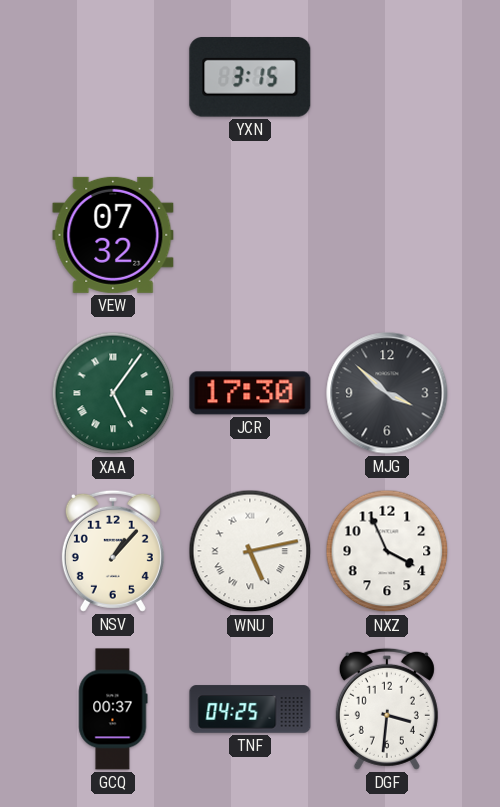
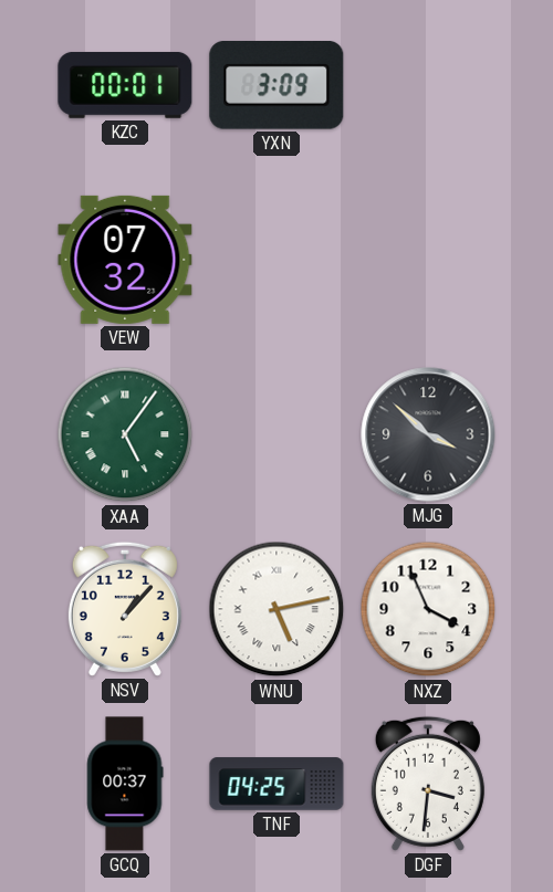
KZC: none -> 00:01 (125, 85)
YXN: 3:15 -> 3:09 (276, 86)
JCR: 17:30 -> none (250, 393)
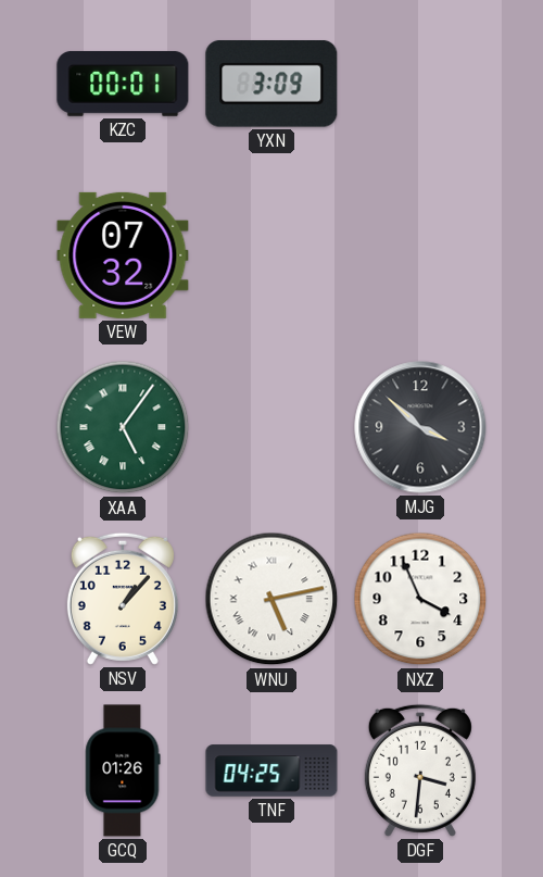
GCQ: 00:37 -> 01:26 (123, 770)
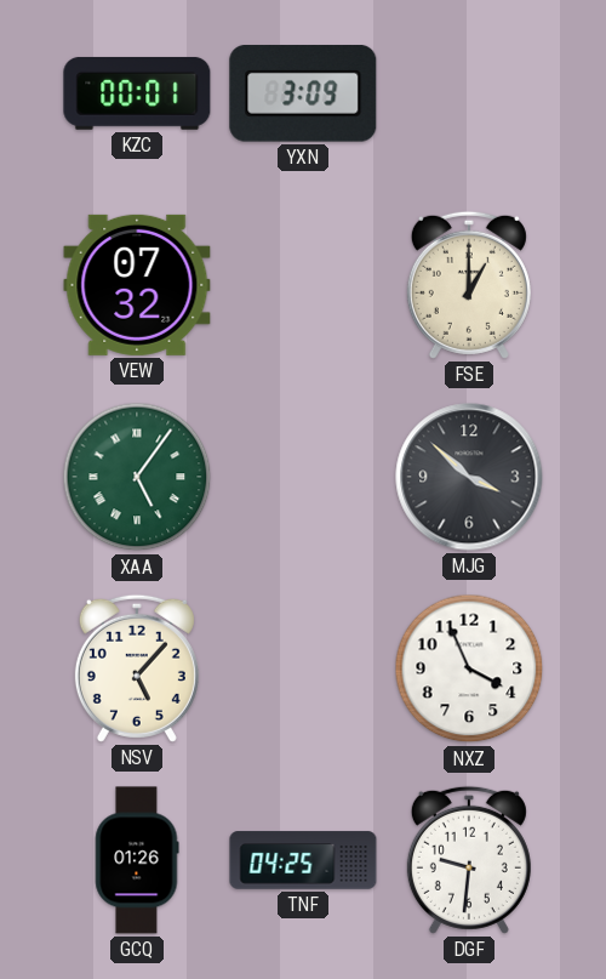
FSE: none -> 1:00 (469, 285)
NSV: 1:07 -> 5:07 (137, 668)
WNU: 5:13 -> none (271, 599)
DGF: 3:31 -> 9:31 (469, 860)
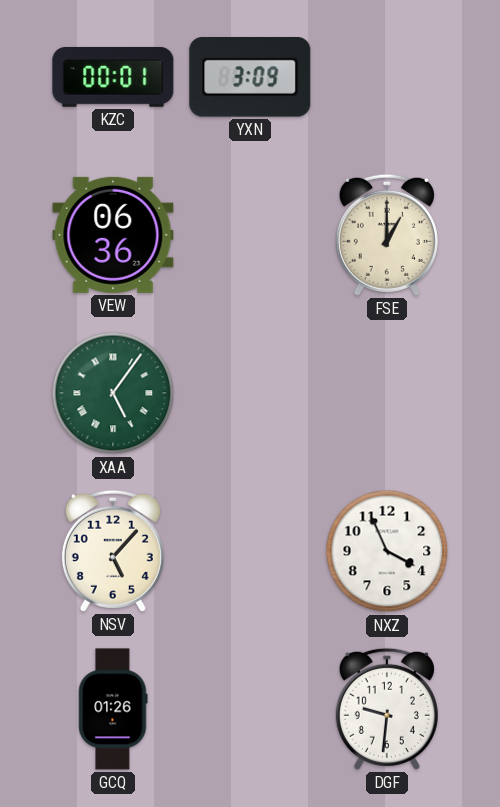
VEW: 07:32 -> 06:36 (113, 235)
MJG: 3:52 -> none (469, 477)
TNF: 04:25 -> none (303, 860)
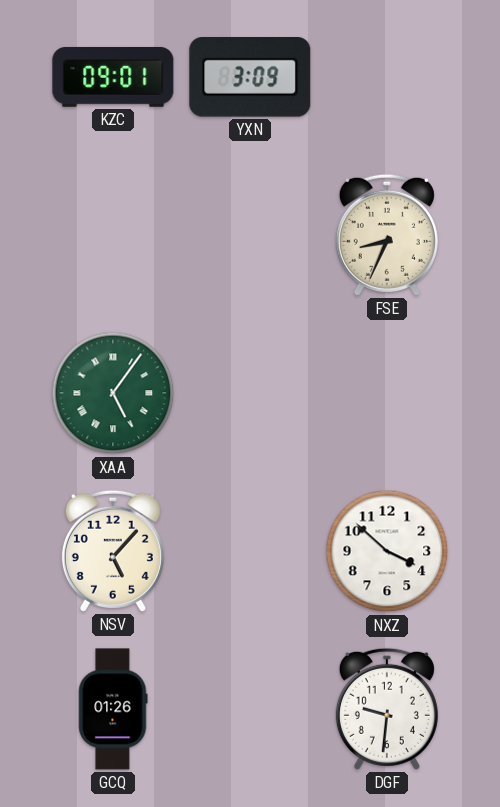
KZC: 00:01 -> 09:01 (113, 77)
VEW: 06:36 -> none (113, 235)
FSE: 1:00 -> 8:34 (387, 235)
NXZ: 3:56 -> 3:52 (387, 551)
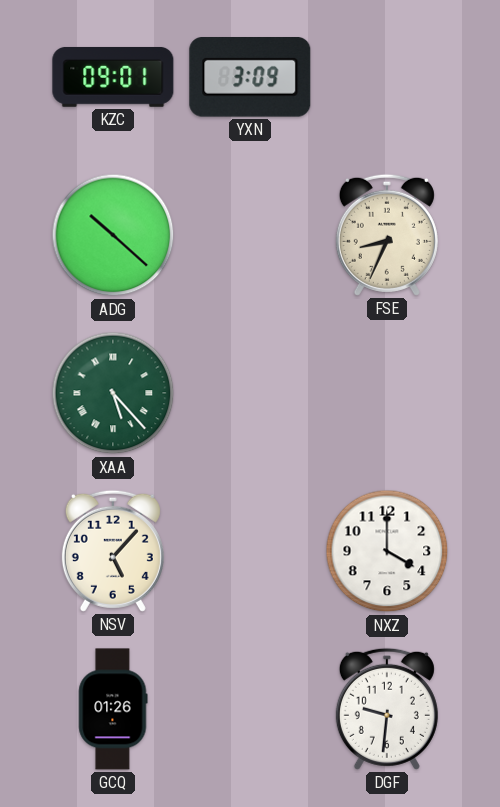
ADG: none -> 10:22 (113, 235)
XAA: 5:06 -> 5:23 (113, 393)
NXZ: 3:52 -> 4:00 (387, 551)
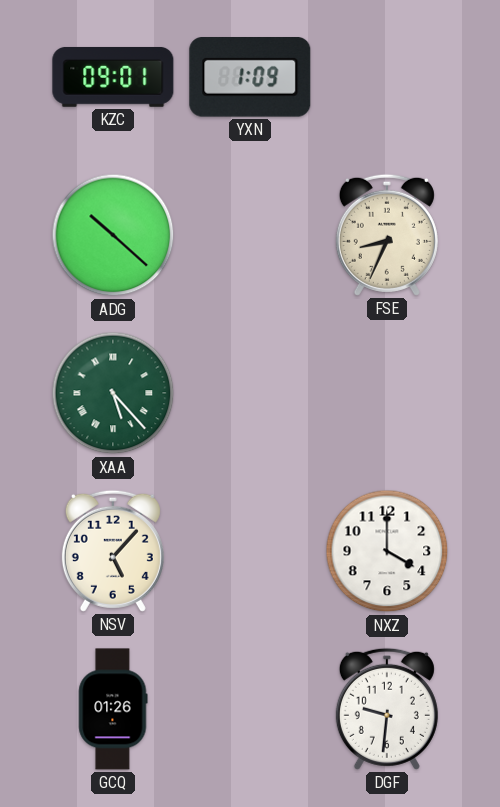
YXN: 3:09 -> 1:09 (250, 78)
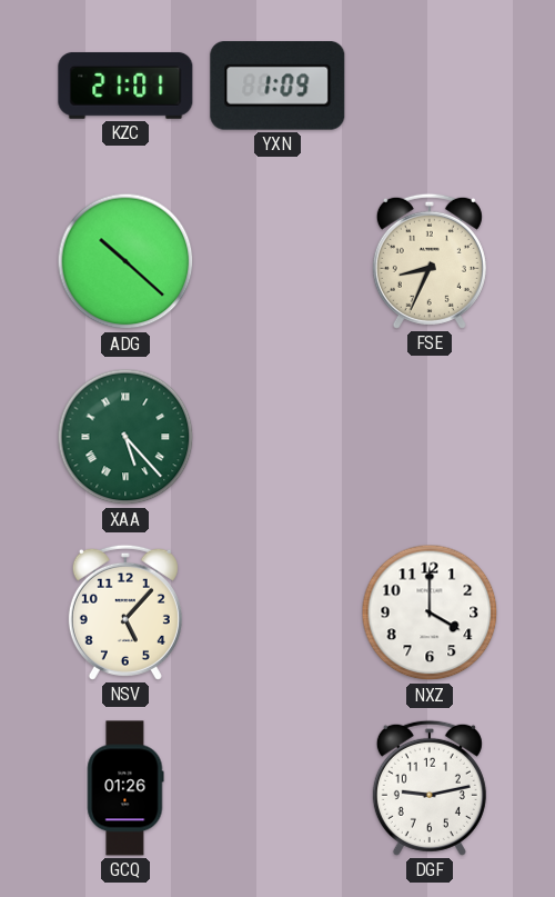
KZC: 09:01 -> 21:01 (125, 86)
DGF: 9:31 -> 9:13 (430, 788)
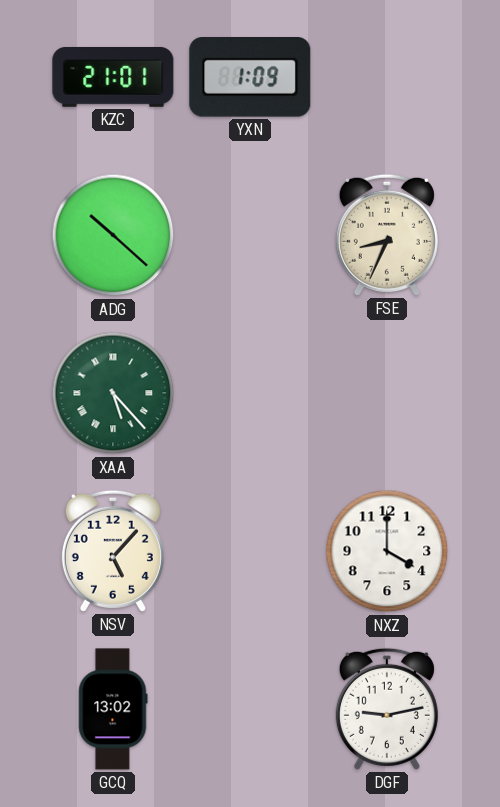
GCQ: 01:26 -> 13:02 (113, 709)
